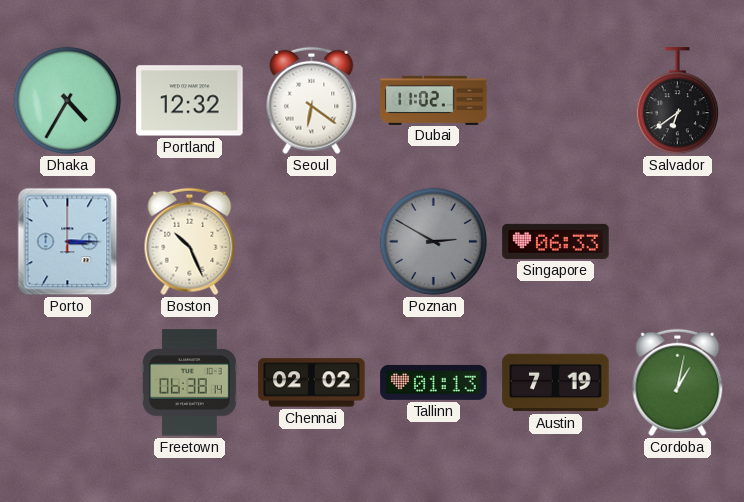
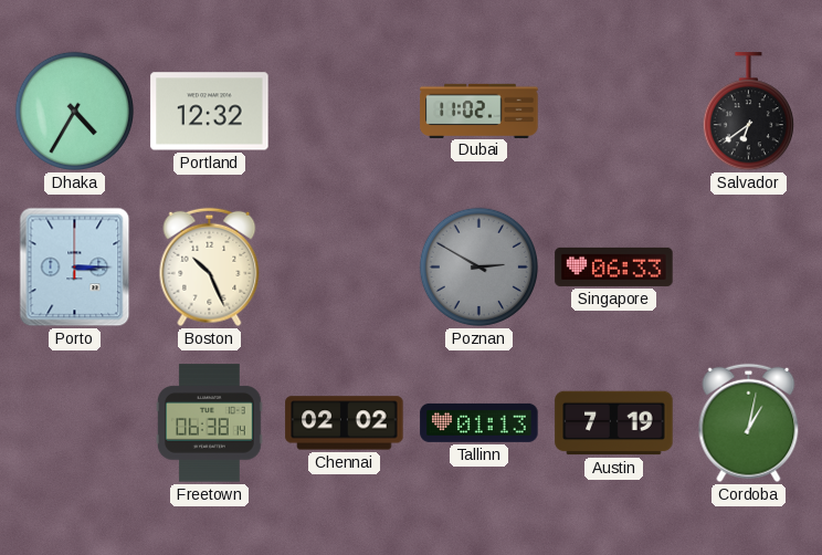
Seoul: 6:21 -> none (312, 101)
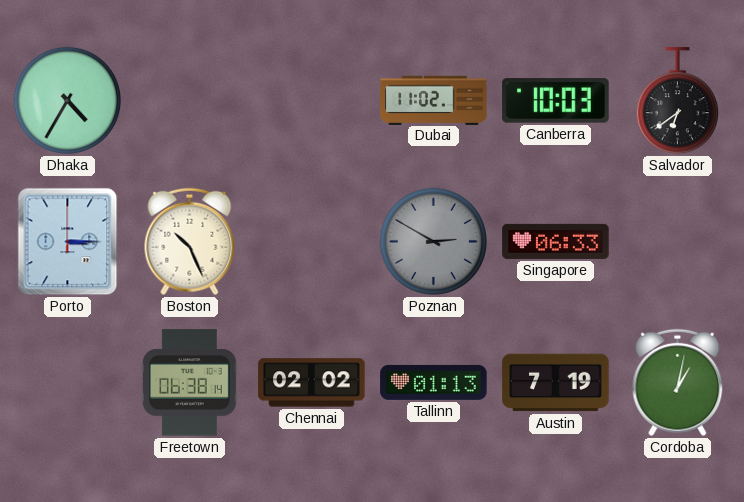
Portland: 12:32 -> none (210, 112)
Canberra: none -> 10:03 (556, 101)
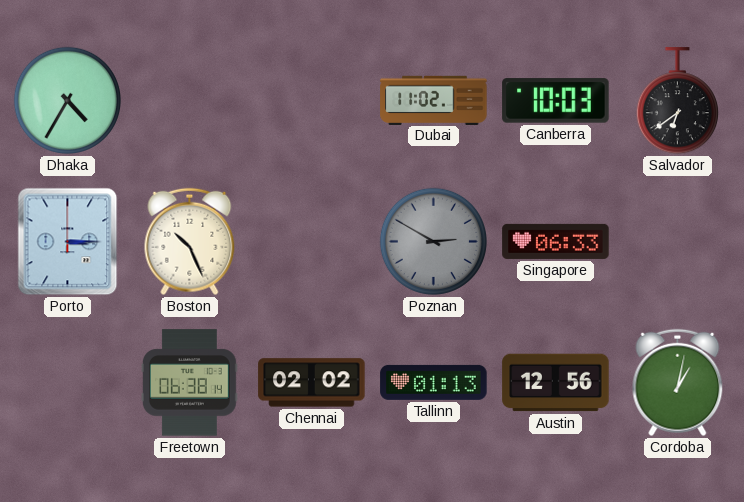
Austin: 7:19 -> 12:56 (556, 383)
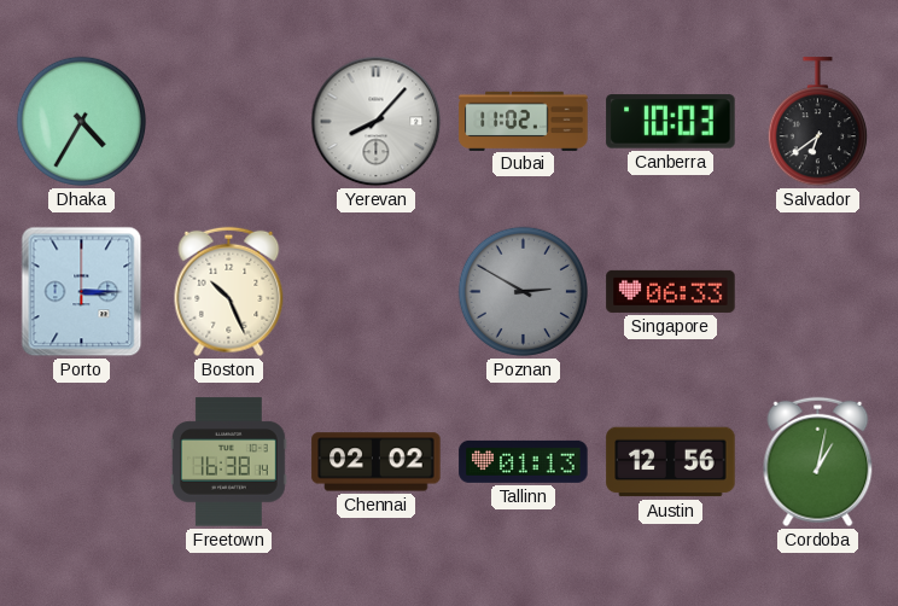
Yerevan: none -> 8:07 (377, 122)
Freetown: 06:38 -> 16:38 (228, 462)
